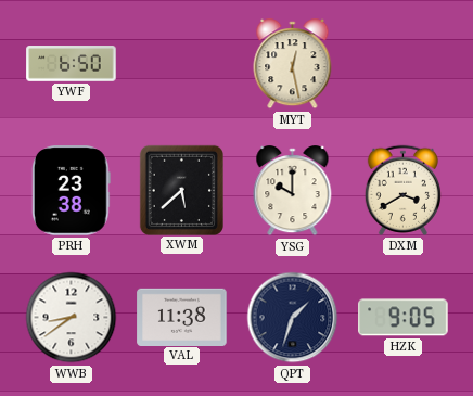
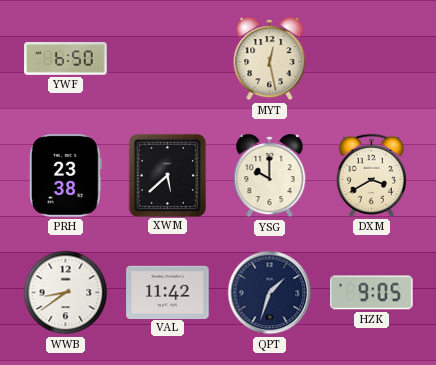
VAL: 11:38 -> 11:42 (168, 292)
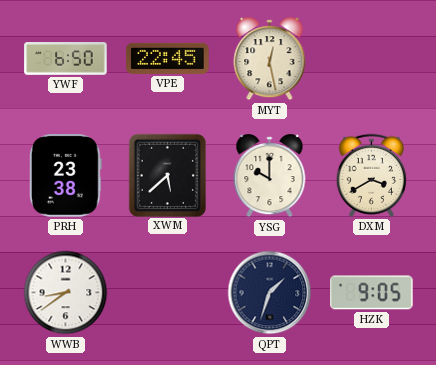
VPE: none -> 22:45 (168, 58)
VAL: 11:42 -> none (168, 292)
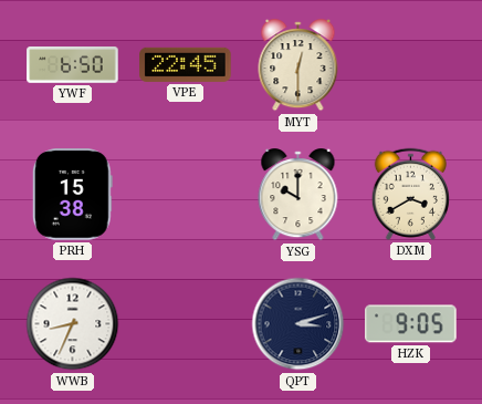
MYT: 12:28 -> 12:30 (298, 65)
PRH: 23:38 -> 15:38 (72, 195)
XWM: 5:38 -> none (167, 175)
WWB: 8:39 -> 8:34 (73, 324)
QPT: 1:33 -> 3:12 (298, 324)
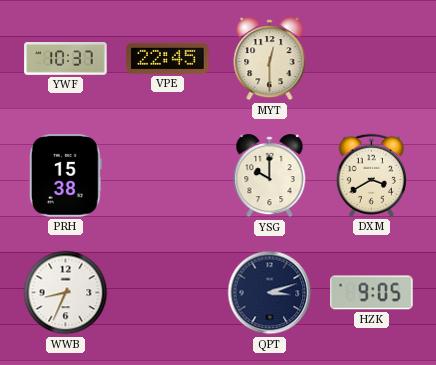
YWF: 6:50 -> 10:37 (66, 59)
